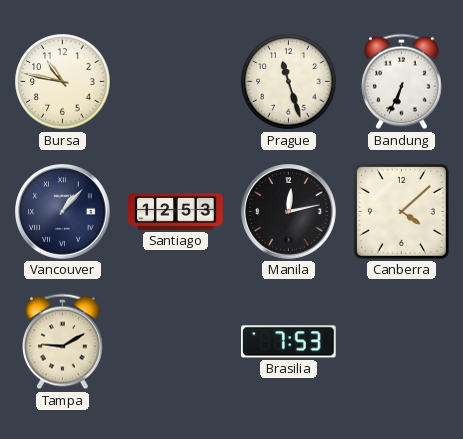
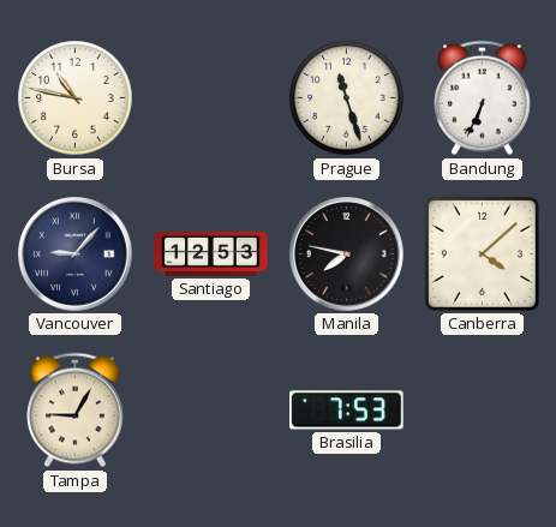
Vancouver: 1:07 -> 9:07 (76, 254)
Manila: 12:13 -> 7:47 (347, 254)
Tampa: 9:10 -> 9:05 (76, 411)
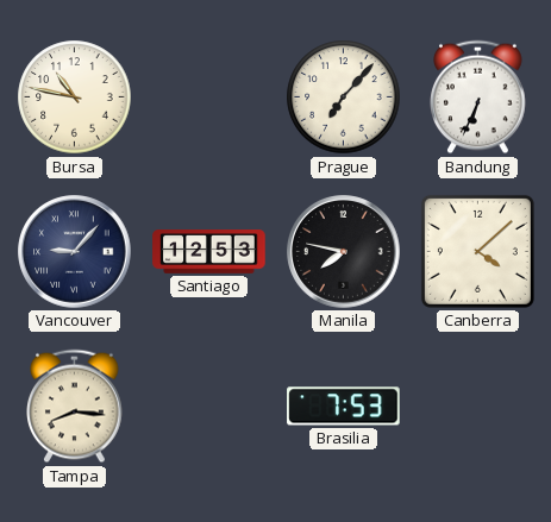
Prague: 11:27 -> 7:07 (344, 98)
Tampa: 9:05 -> 8:16 (75, 407)
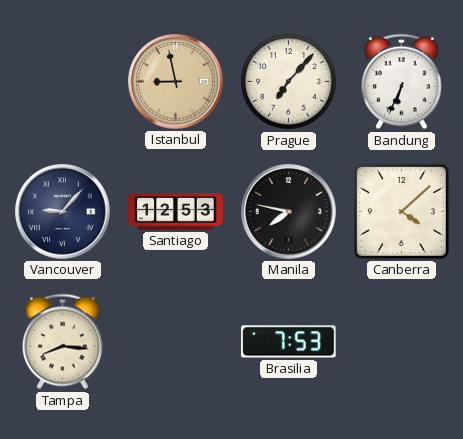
Bursa: 10:47 -> none (75, 98)
Istanbul: none -> 8:58 (176, 82)
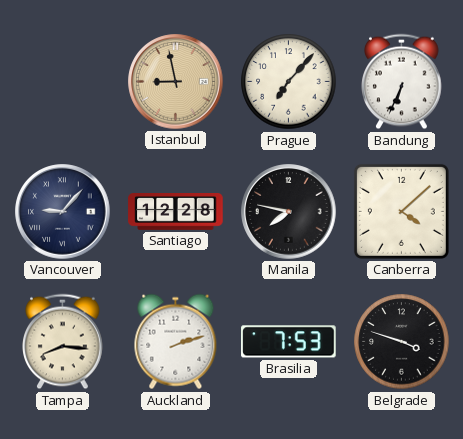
Santiago: 12:53 -> 12:28 (176, 212)
Auckland: none -> 2:12 (176, 342)
Belgrade: none -> 3:48 (402, 342)
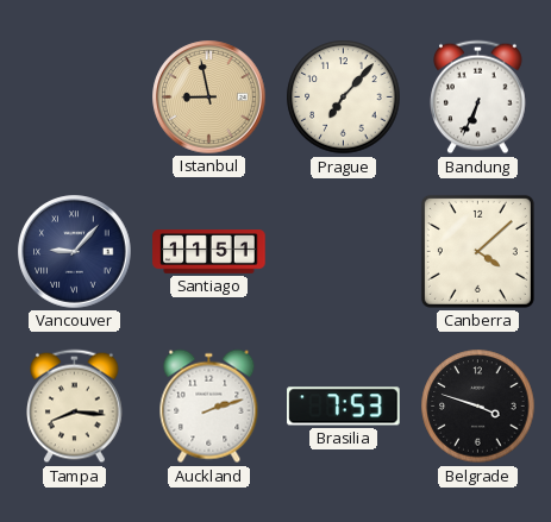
Santiago: 12:28 -> 11:51 (209, 252)
Manila: 7:47 -> none (289, 212)
